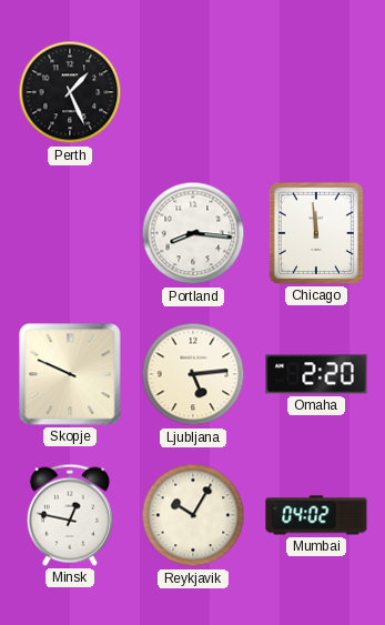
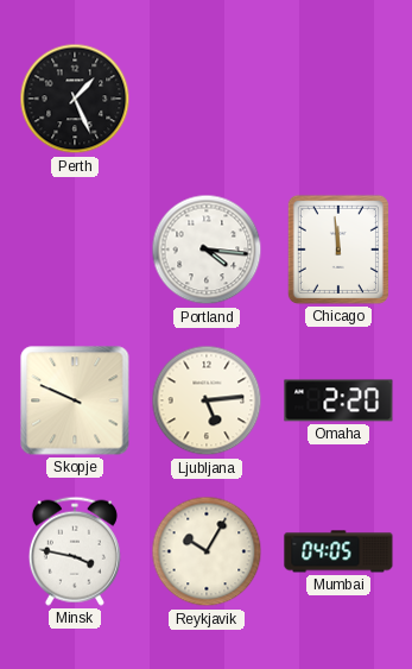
Portland: 8:16 -> 4:16 (207, 250)
Minsk: 12:47 -> 3:47 (75, 551)
Mumbai: 04:02 -> 04:05 (338, 551)
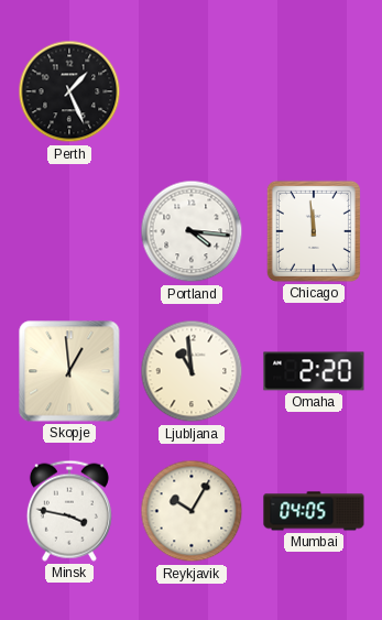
Skopje: 9:49 -> 12:59 (69, 371)
Ljubljana: 5:14 -> 10:59 (192, 371)
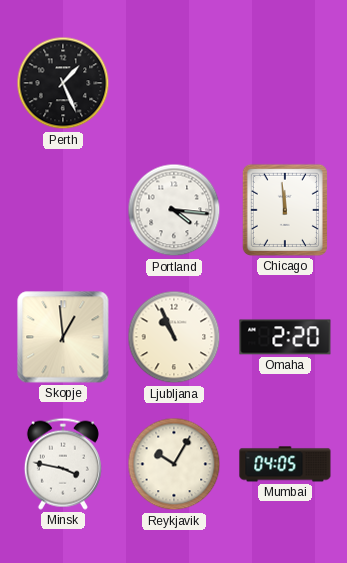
Ljubljana: 10:59 -> 10:56 (174, 337)
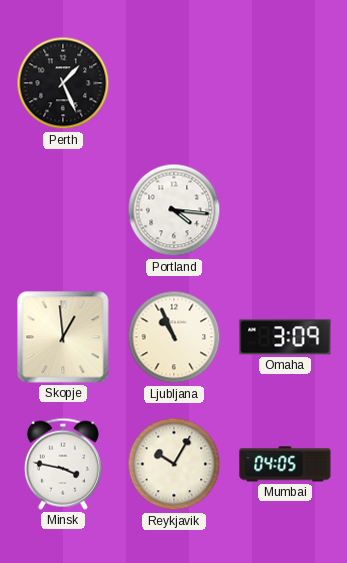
Chicago: 11:59 -> none (285, 210)
Omaha: 2:20 -> 3:09 (285, 337)
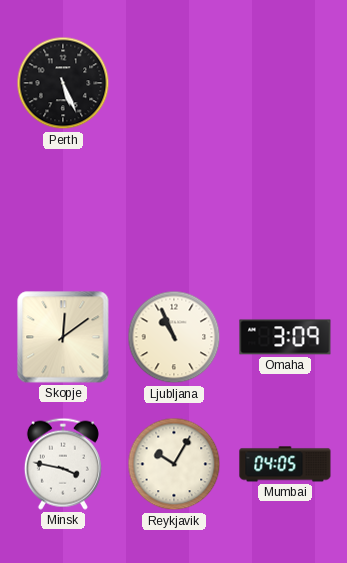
Perth: 1:26 -> 5:26 (63, 83)
Portland: 4:16 -> none (174, 210)
Skopje: 12:59 -> 12:09 (63, 337)
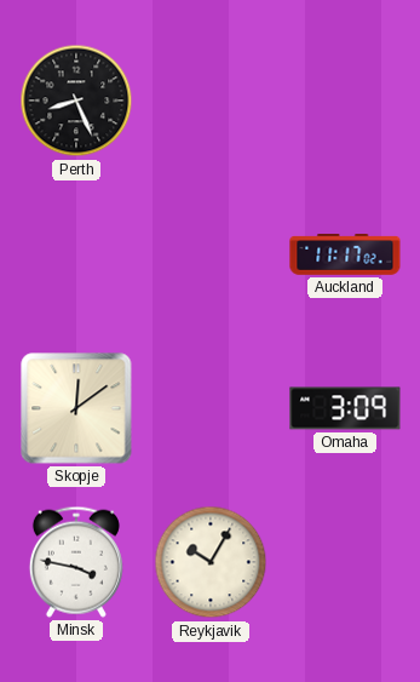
Perth: 5:26 -> 8:26 (76, 101)
Auckland: none -> 11:17 (345, 256)
Ljubljana: 10:56 -> none (174, 337)
Mumbai: 04:05 -> none (285, 464)
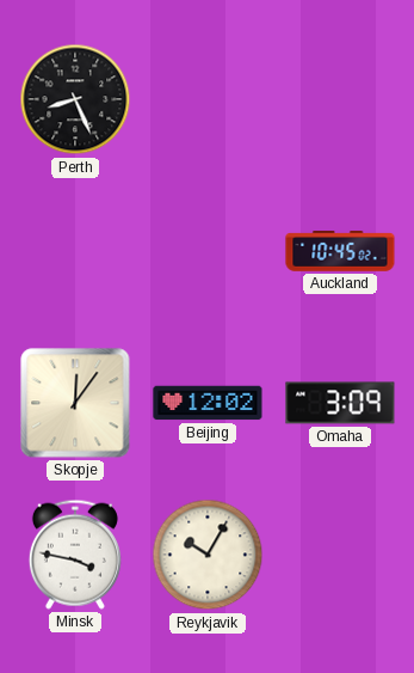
Auckland: 11:17 -> 10:45 (340, 252)
Skopje: 12:09 -> 12:06 (75, 403)
Beijing: none -> 12:02 (208, 403)
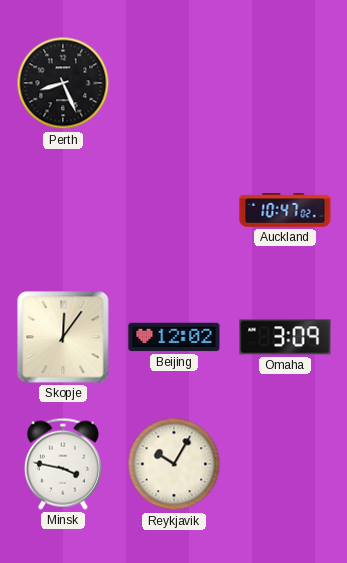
Auckland: 10:45 -> 10:47 (285, 211)
